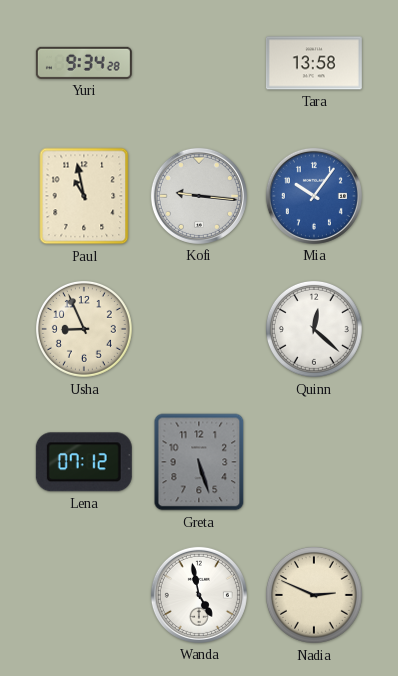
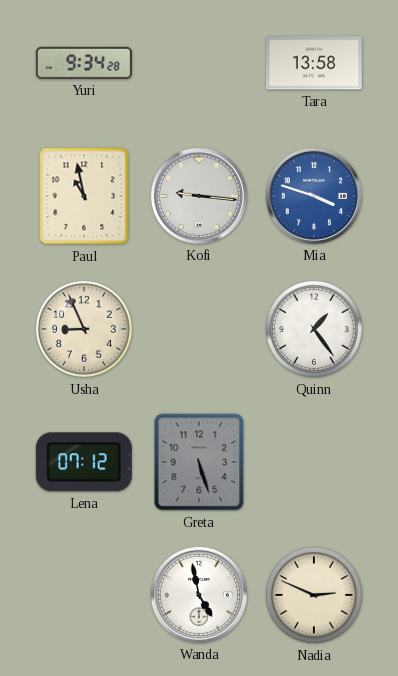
Mia: 10:06 -> 3:48 (314, 196)
Quinn: 12:22 -> 1:24 (314, 329)
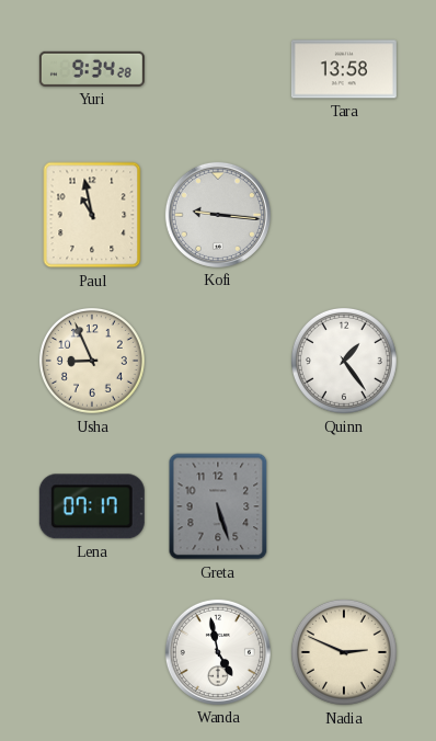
Mia: 3:48 -> none (314, 196)
Lena: 07:12 -> 07:17 (92, 506)
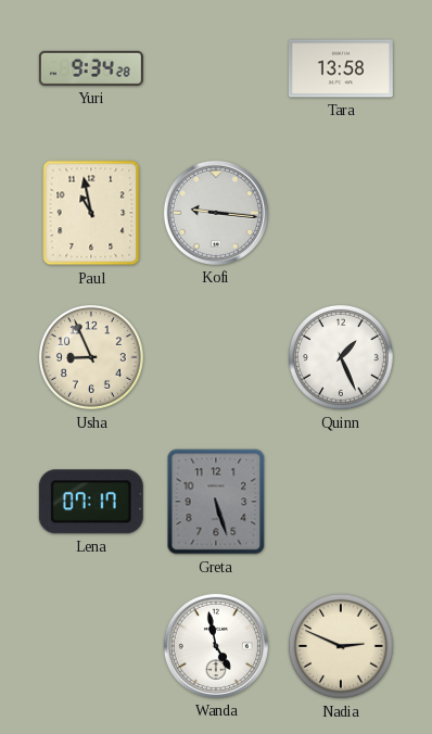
Quinn: 1:24 -> 1:26 (341, 357)
